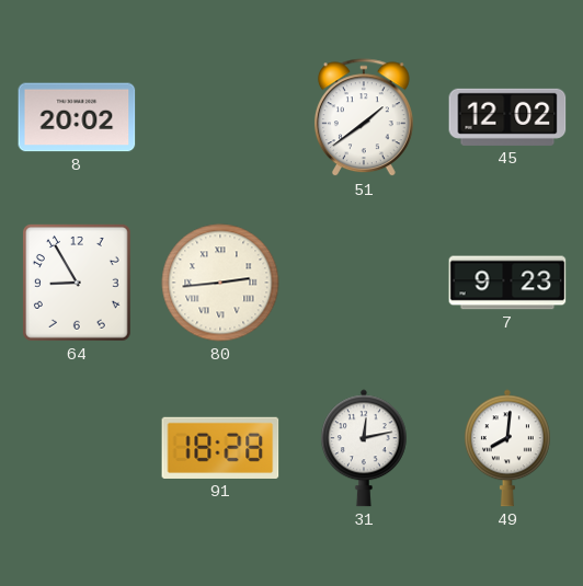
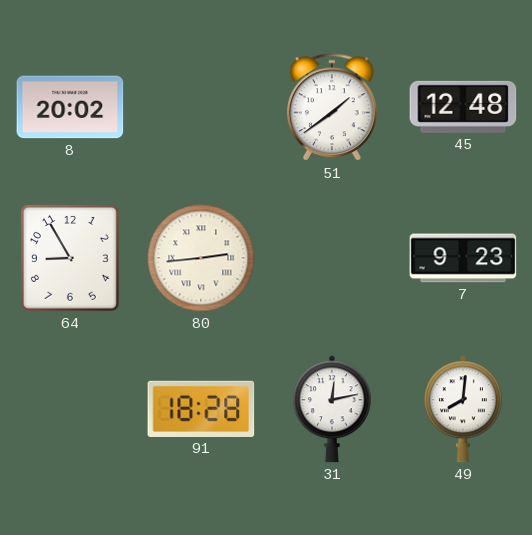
45: 12:02 -> 12:48 (463, 107)
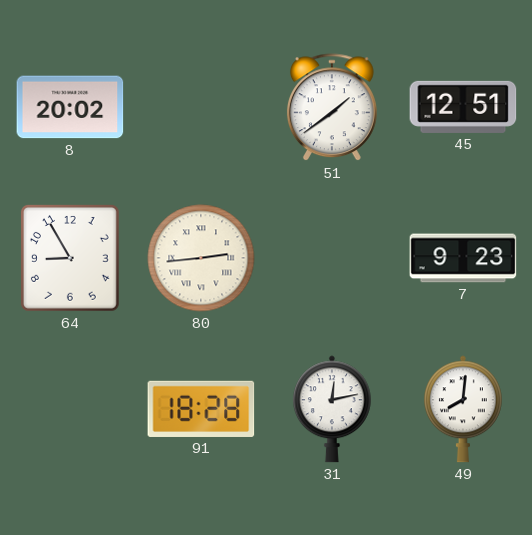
45: 12:48 -> 12:51 (463, 107)
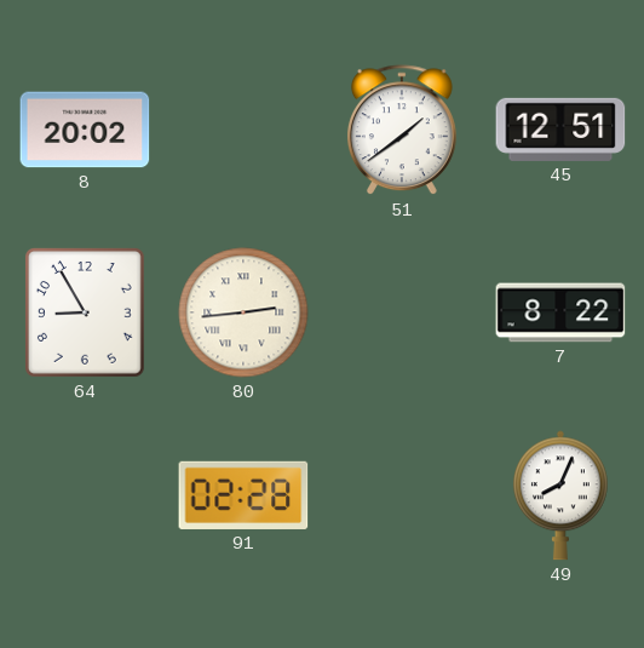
7: 9:23 -> 8:22 (560, 312)
91: 18:28 -> 02:28 (243, 495)
31: 12:13 -> none (332, 409)
49: 8:01 -> 8:04 (560, 495)
